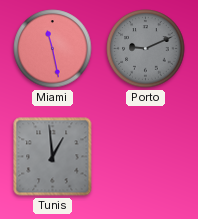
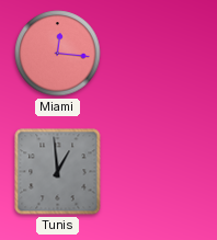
Miami: 11:28 -> 12:16 (58, 54)
Porto: 9:11 -> none (146, 49)
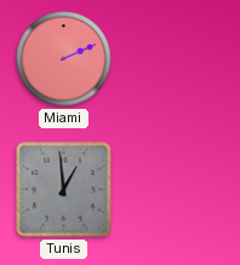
Miami: 12:16 -> 2:11 (64, 59)
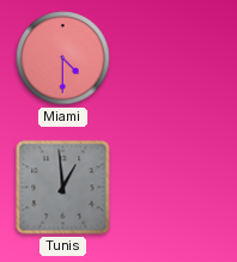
Miami: 2:11 -> 4:30 (63, 59)
